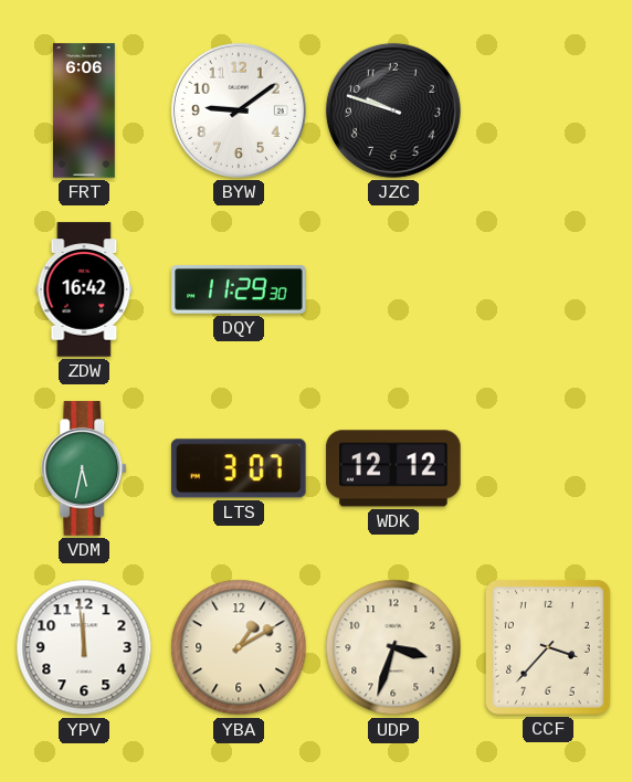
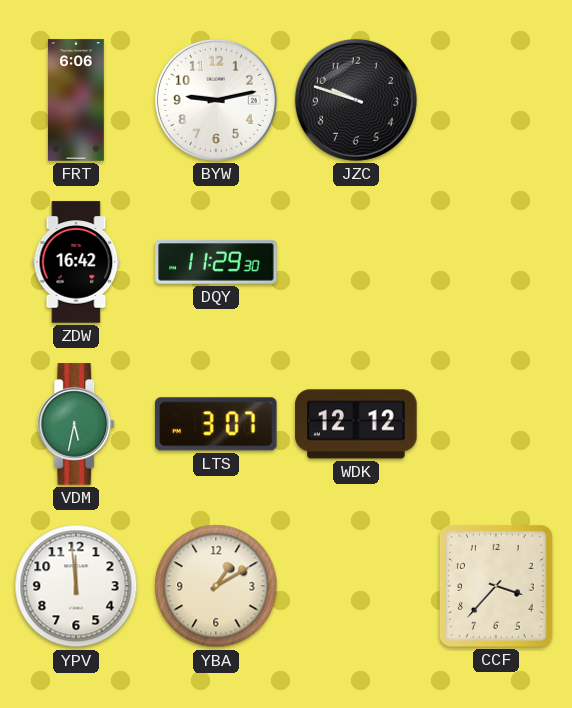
BYW: 9:09 -> 9:13 (216, 100)
UDP: 3:33 -> none (393, 647)
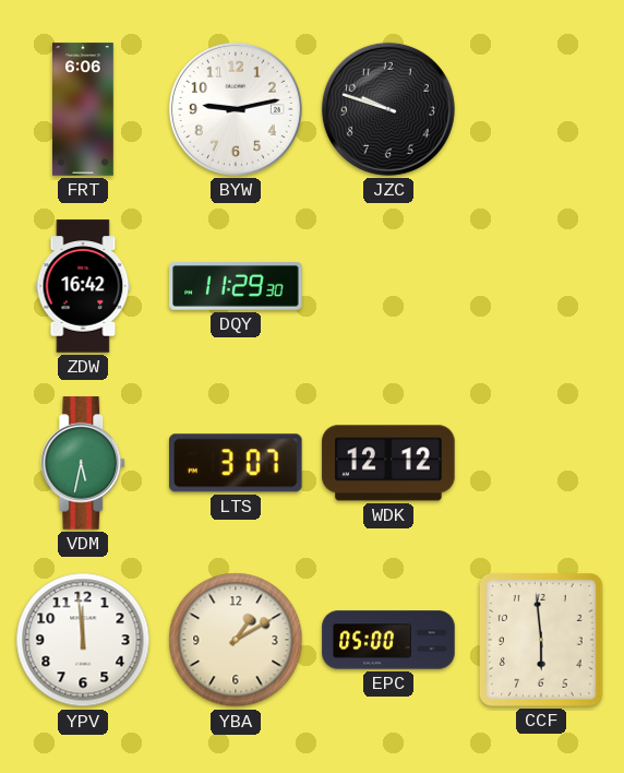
EPC: none -> 05:00 (388, 640)
CCF: 3:37 -> 5:59 (541, 641)
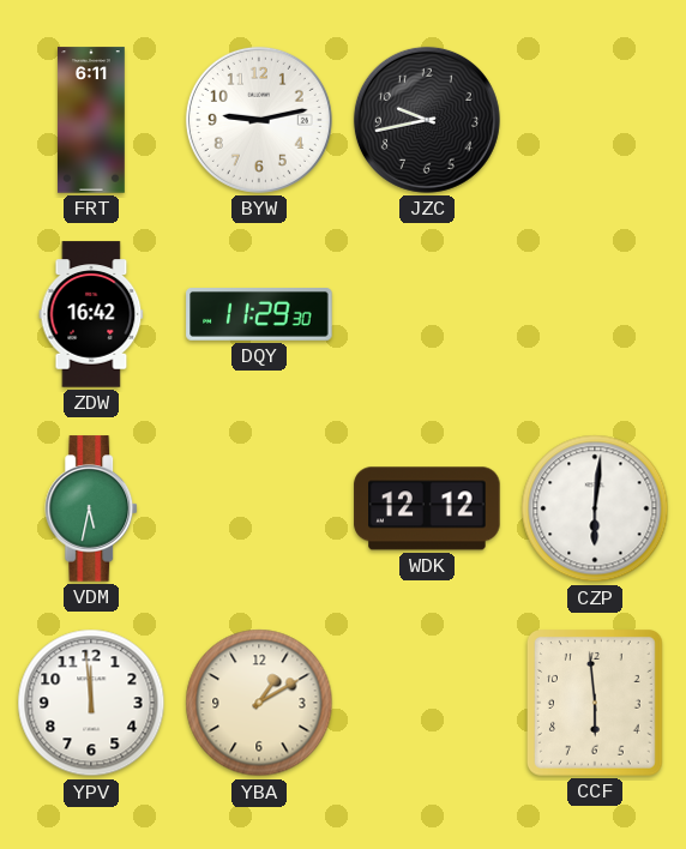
FRT: 6:06 -> 6:11 (91, 120)
JZC: 9:48 -> 9:43 (427, 120)
LTS: 3:07 -> none (237, 463)
CZP: none -> 6:01 (595, 508)
EPC: 05:00 -> none (388, 640)
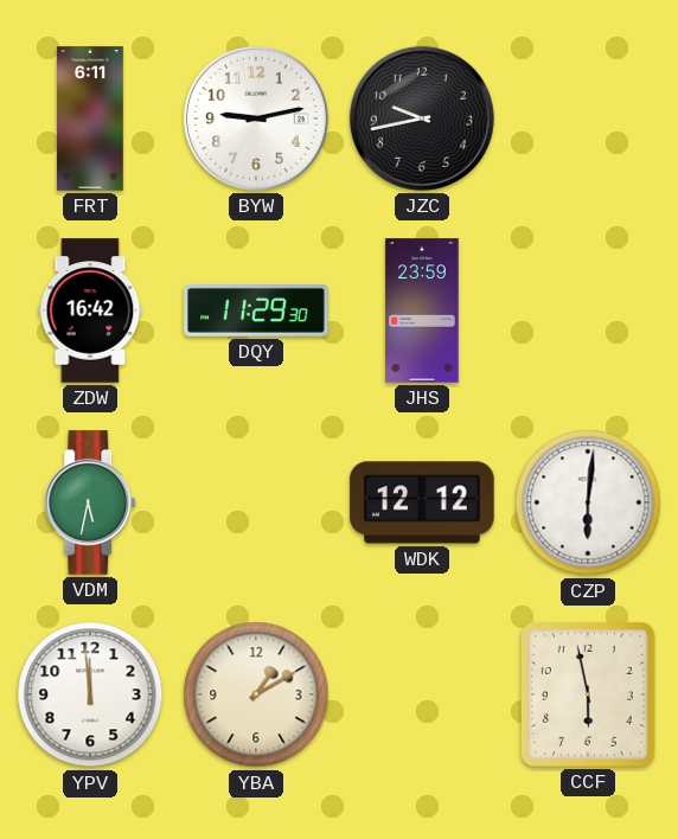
JHS: none -> 23:59 (422, 310)
CCF: 5:59 -> 5:58 (588, 696)
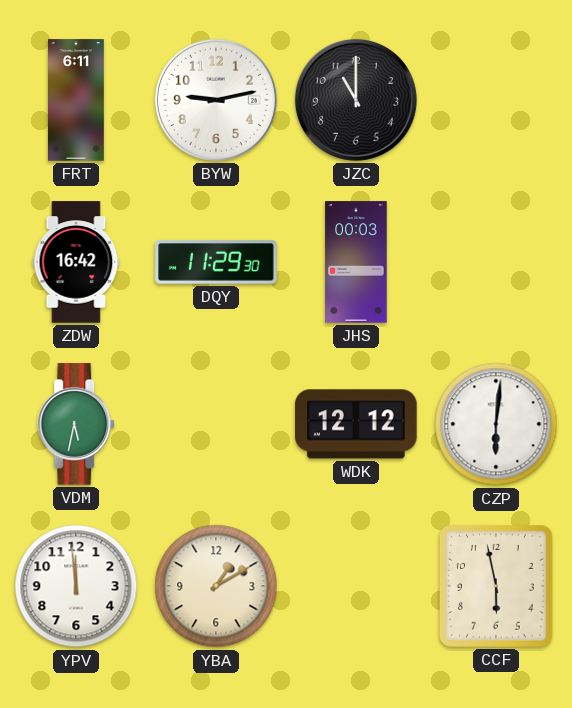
JZC: 9:43 -> 11:00 (356, 100)
JHS: 23:59 -> 00:03 (356, 262)
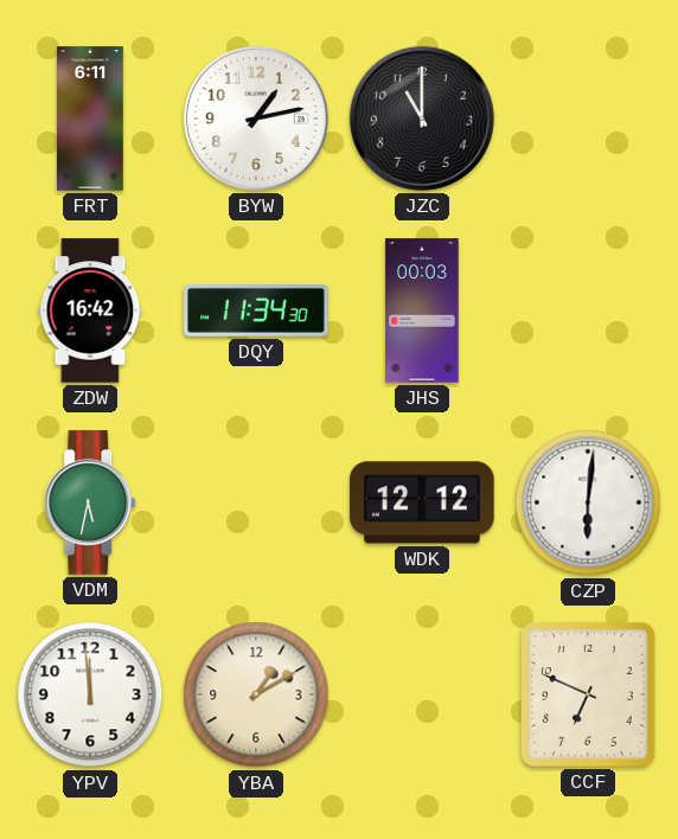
BYW: 9:13 -> 1:13 (256, 119)
DQY: 11:29 -> 11:34 (256, 312)
CCF: 5:58 -> 6:49 (588, 696)
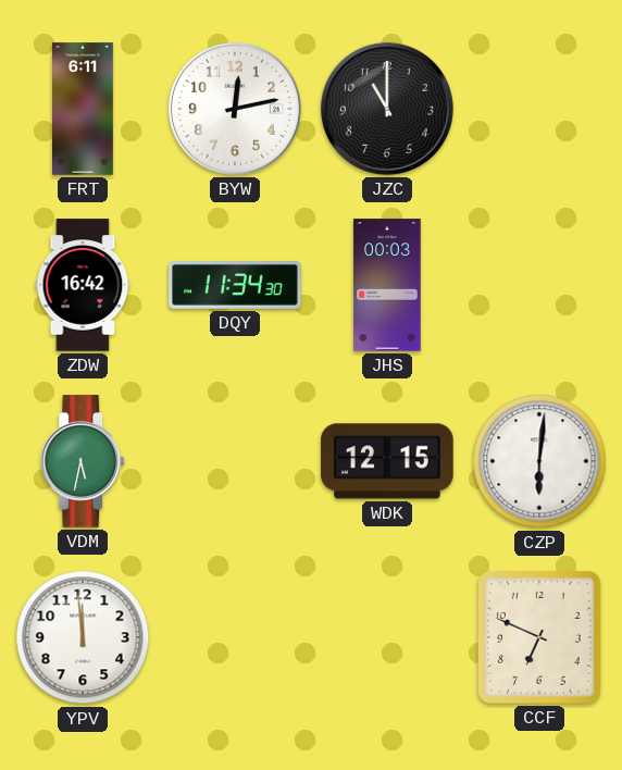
BYW: 1:13 -> 12:13 (235, 109)
WDK: 12:12 -> 12:15 (387, 461)
YBA: 1:10 -> none (256, 694)
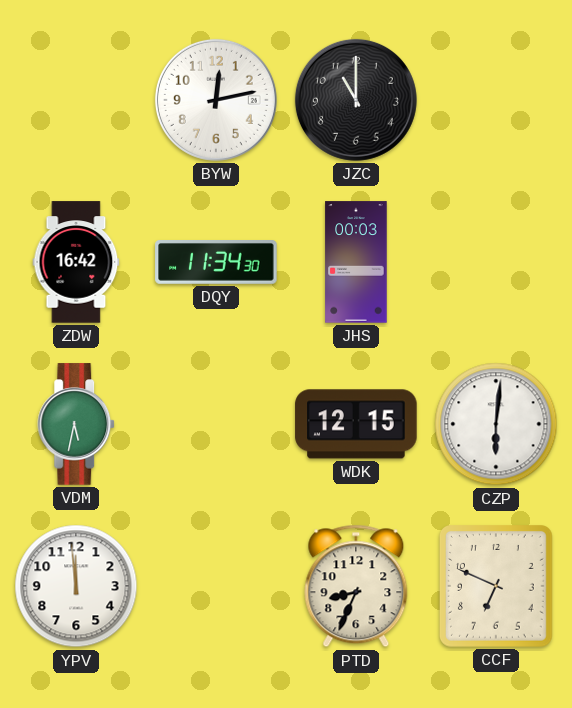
FRT: 6:11 -> none (83, 109)
PTD: none -> 8:34 (356, 586)
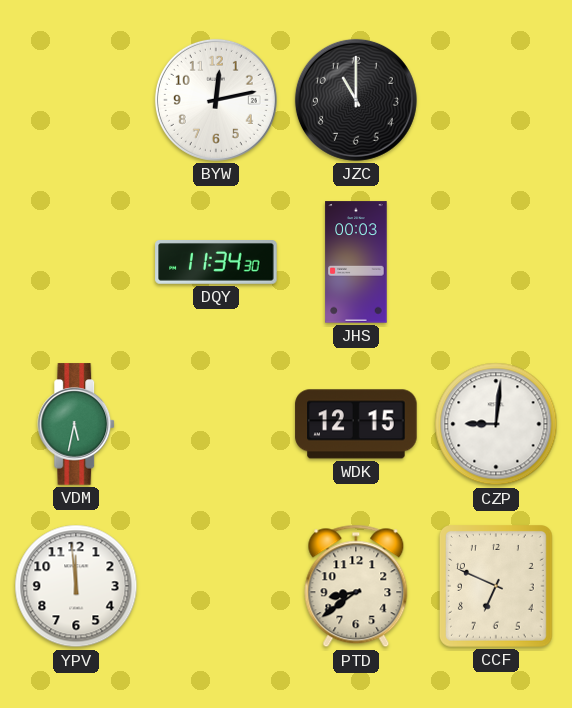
ZDW: 16:42 -> none (76, 262)
CZP: 6:01 -> 9:01 (496, 424)
PTD: 8:34 -> 8:39 (356, 586)
